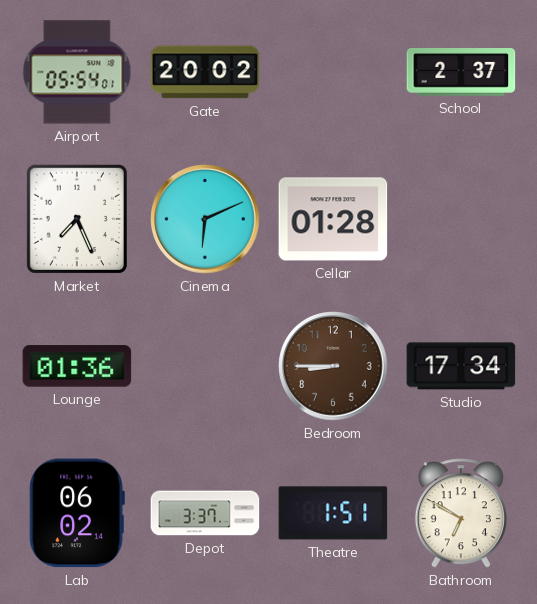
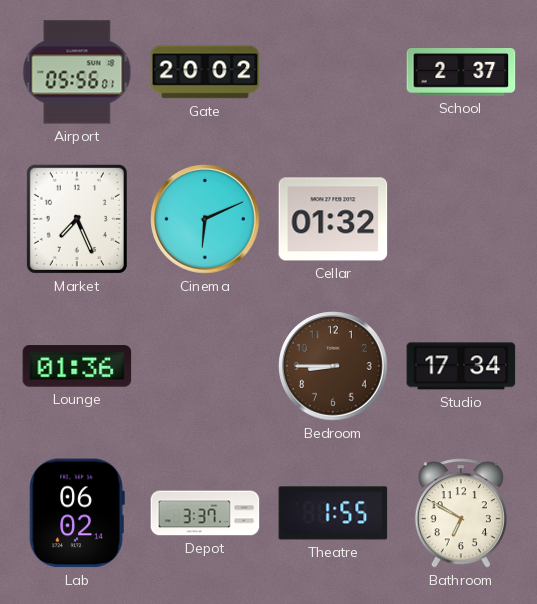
Airport: 05:54 -> 05:56 (77, 72)
Cellar: 01:28 -> 01:32 (333, 219)
Theatre: 1:51 -> 1:55 (333, 513)
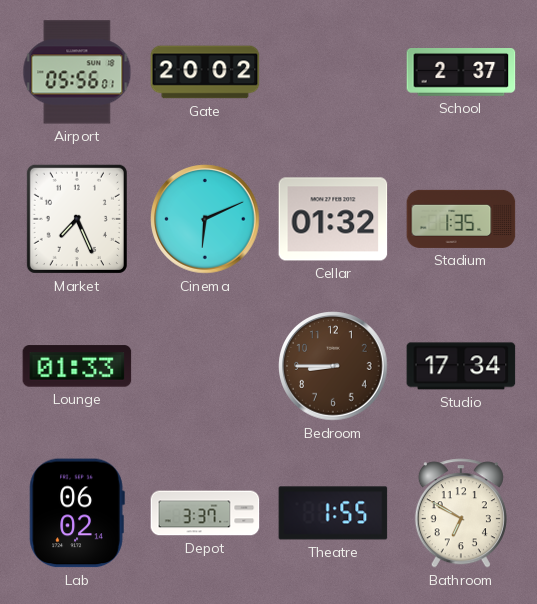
Stadium: none -> 1:35 (461, 219)
Lounge: 01:36 -> 01:33 (77, 366)
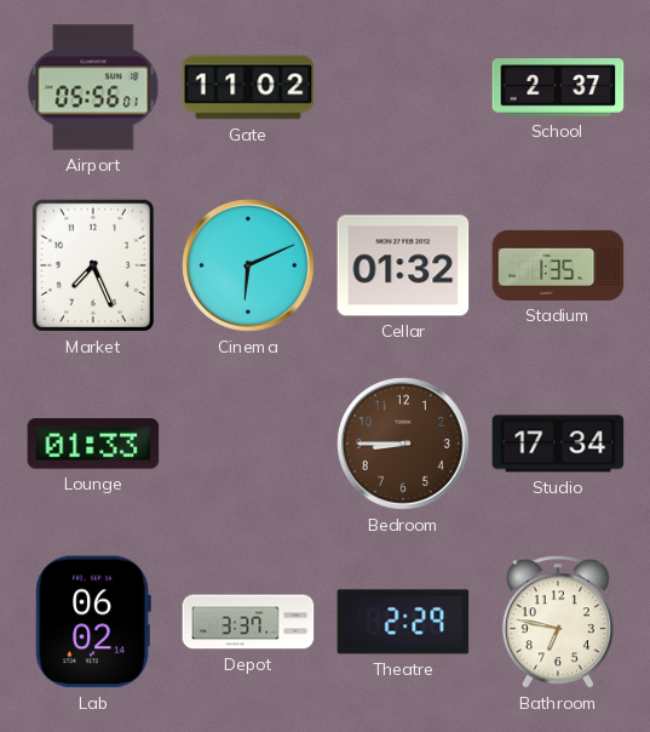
Gate: 20:02 -> 11:02 (248, 87)
Theatre: 1:55 -> 2:29 (403, 622)
Bathroom: 6:50 -> 6:47 (558, 622)
